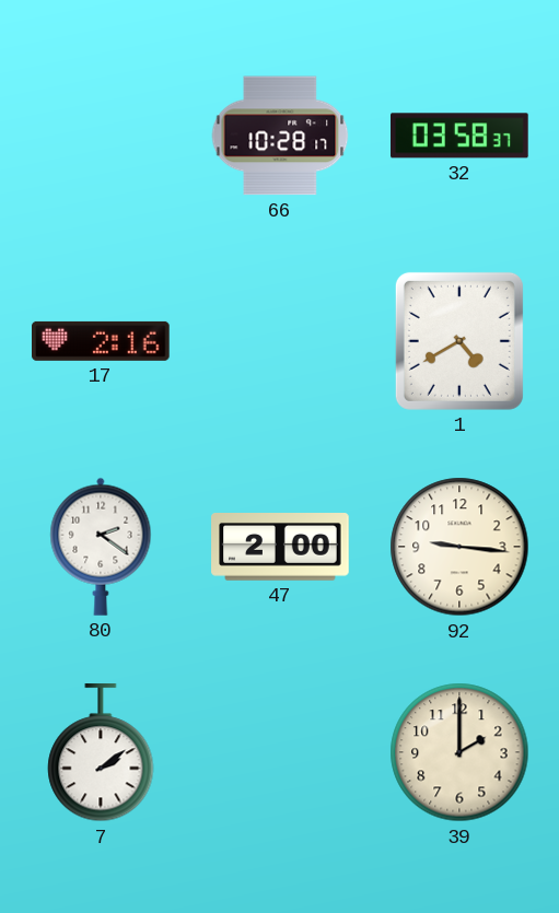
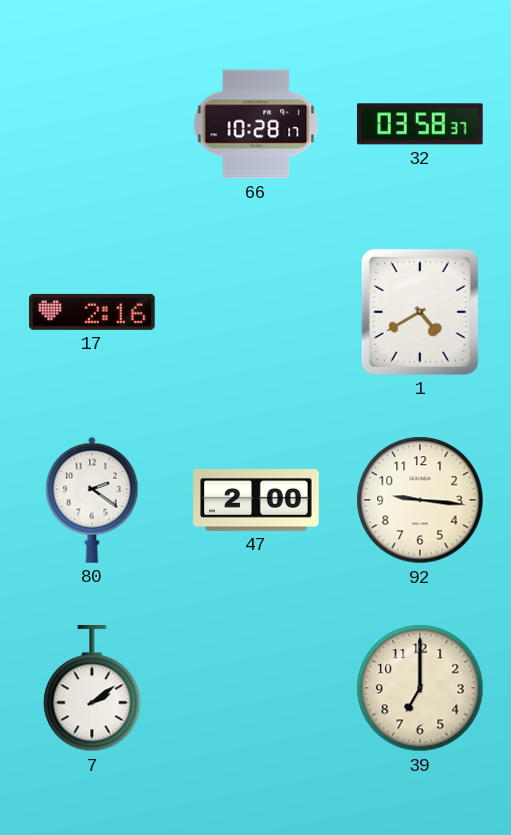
39: 2:00 -> 7:00 (420, 688)
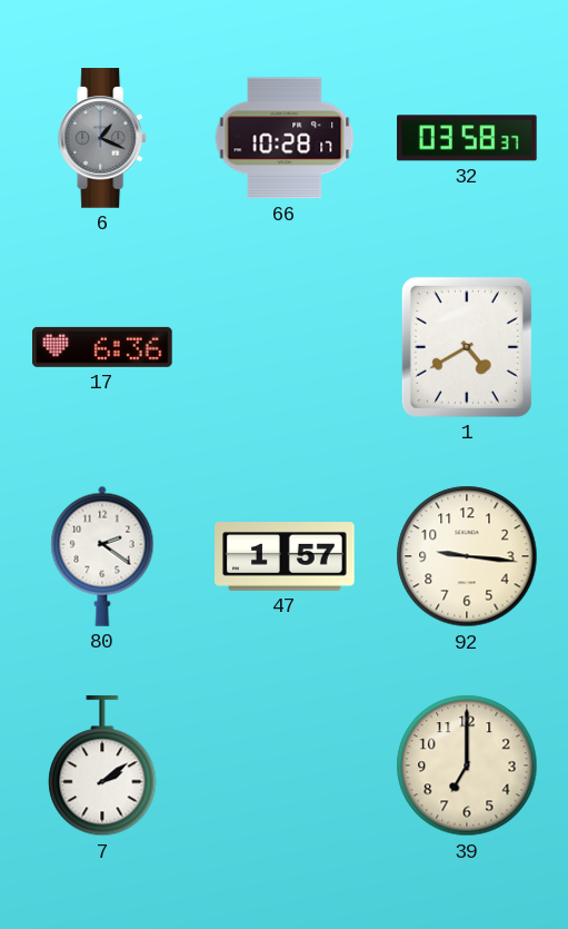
6: none -> 1:19 (103, 138)
17: 2:16 -> 6:36 (102, 347)
47: 2:00 -> 1:57 (285, 557)
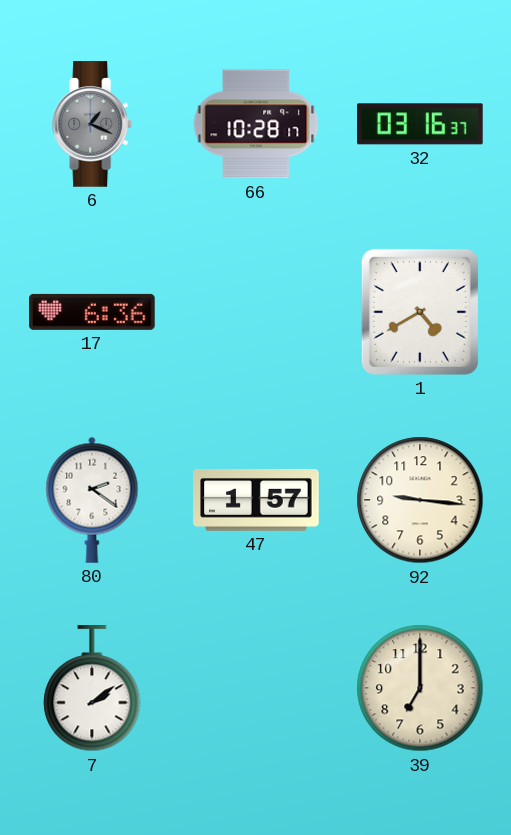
32: 03:58 -> 03:16 (421, 124)
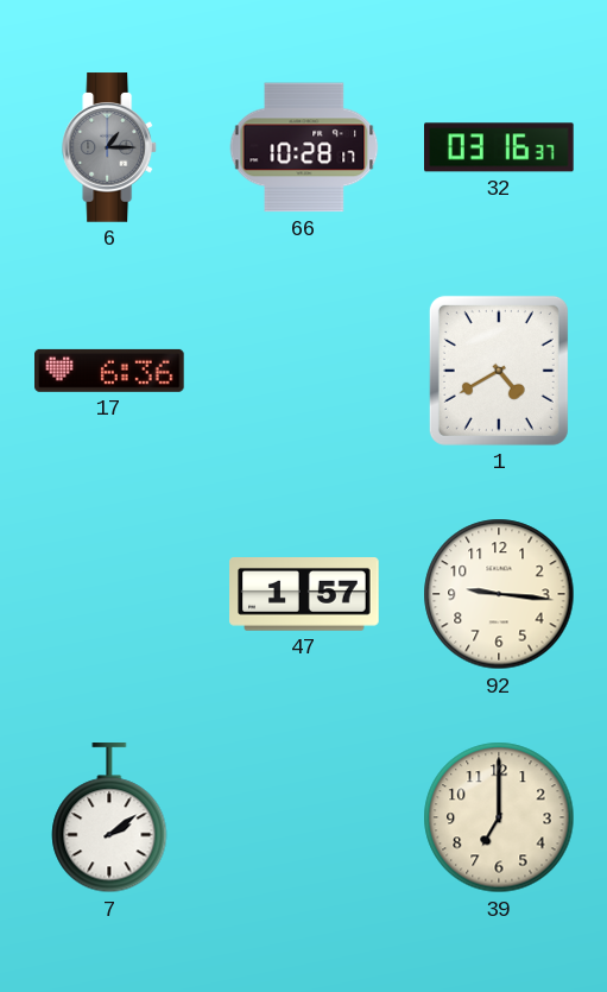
6: 1:19 -> 1:15 (110, 147)
80: 2:21 -> none (92, 500)
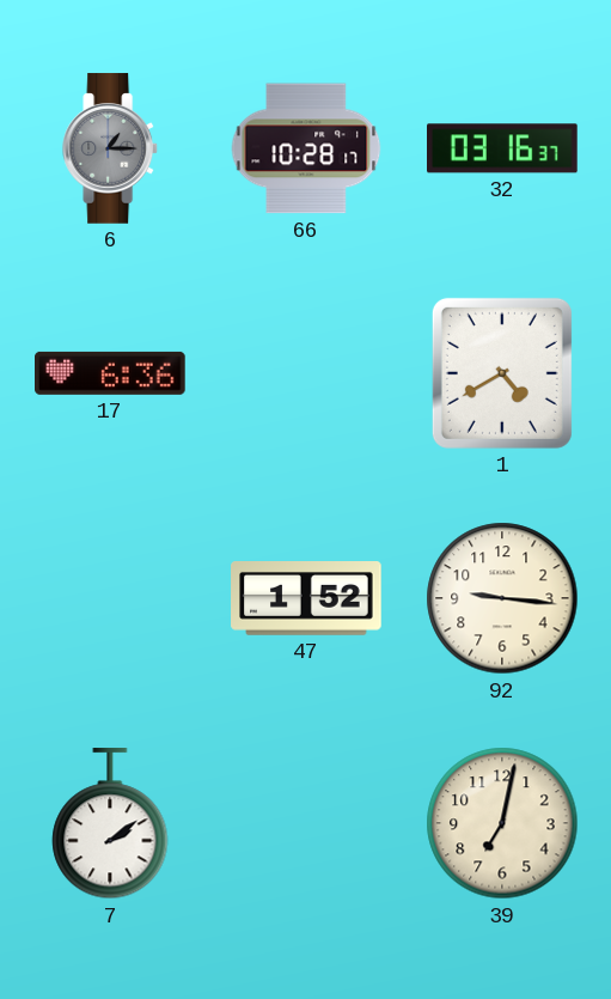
47: 1:57 -> 1:52 (306, 599)
39: 7:00 -> 7:02 (502, 823)
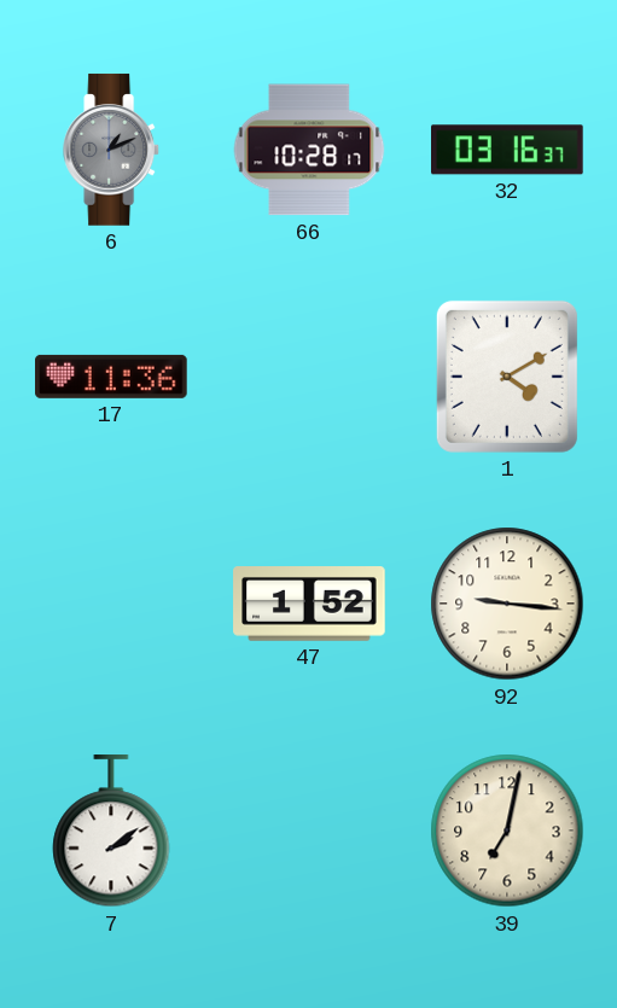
6: 1:15 -> 1:11 (112, 150)
17: 6:36 -> 11:36 (111, 377)
1: 4:40 -> 4:10 (507, 377)
